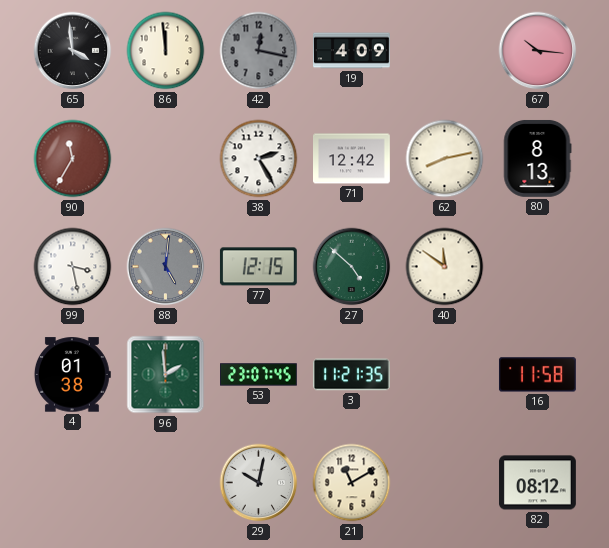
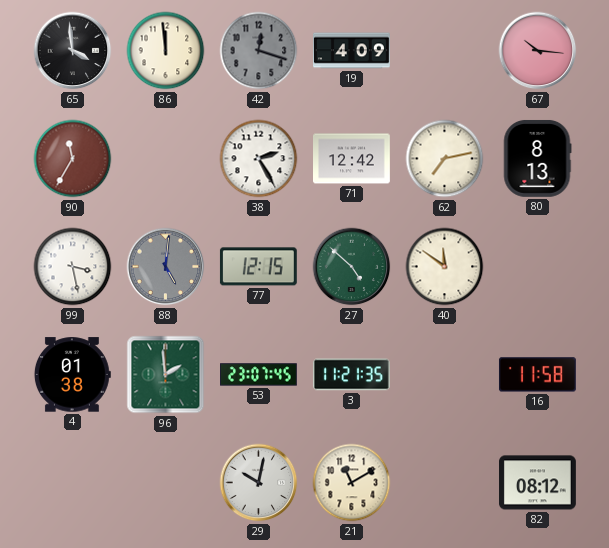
42: 12:17 -> 12:18 (259, 51)
62: 8:13 -> 7:13 (445, 159)
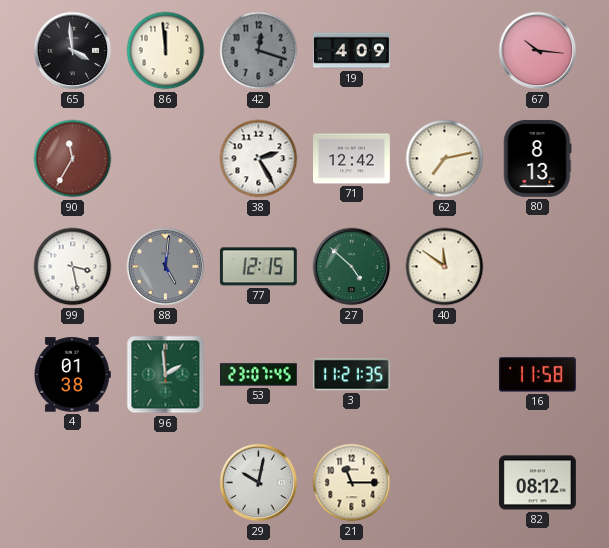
21: 11:10 -> 11:15 (352, 483)
